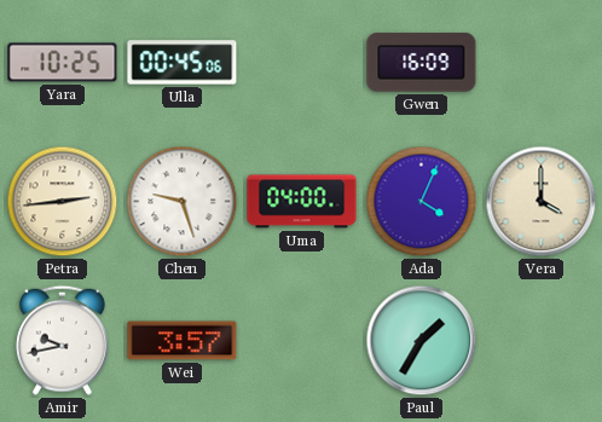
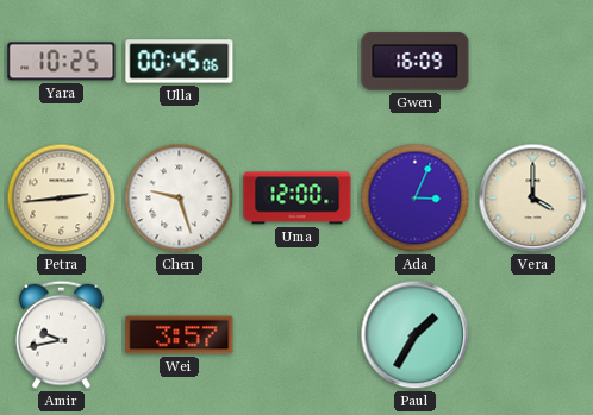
Uma: 04:00 -> 12:00 (298, 199)
Ada: 4:04 -> 3:04 (416, 199)
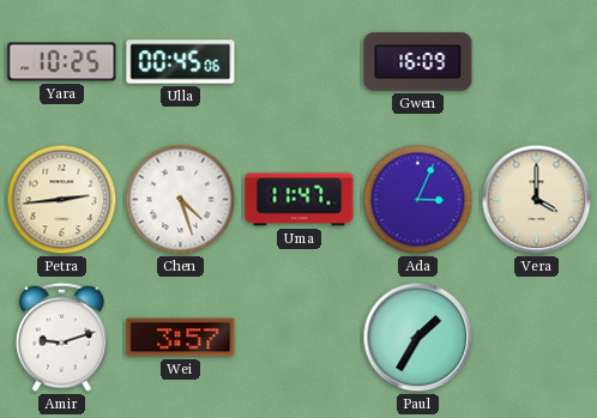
Chen: 9:27 -> 4:27 (181, 200)
Uma: 12:00 -> 11:47 (300, 200)
Amir: 9:43 -> 9:12 (61, 337)
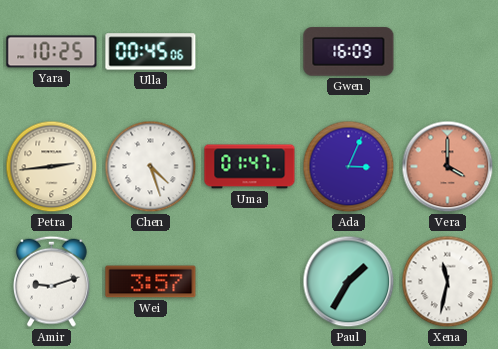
Uma: 11:47 -> 01:47 (250, 167)
Vera dial: cream -> salmon (448, 167)
Xena: none -> 11:32 (448, 282)
